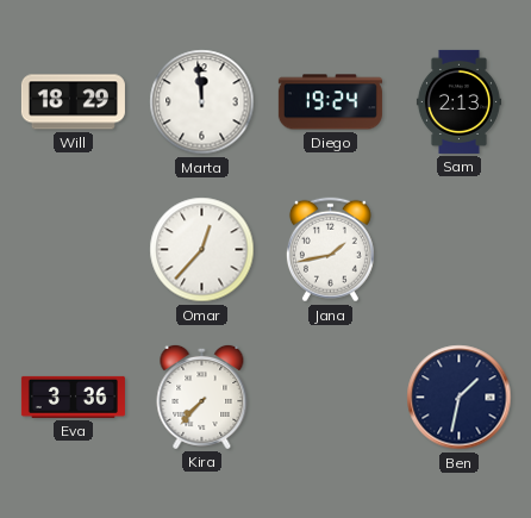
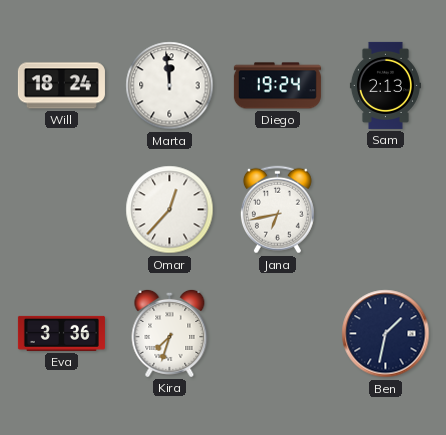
Will: 18:29 -> 18:24 (61, 86)
Jana: 1:43 -> 6:43 (277, 210)
Kira: 7:37 -> 7:33 (170, 333)
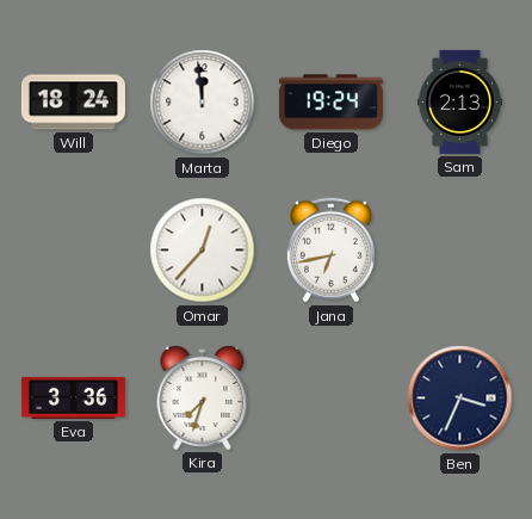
Ben: 1:32 -> 3:34 (460, 398)
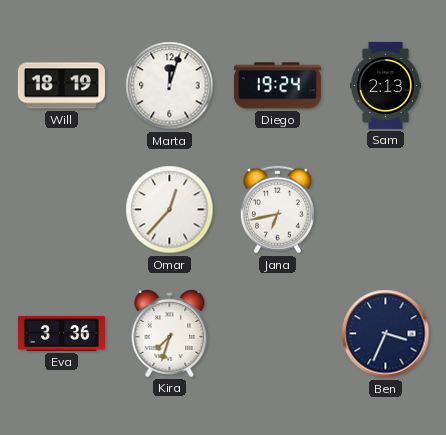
Will: 18:24 -> 18:19 (61, 86)
Marta: 11:59 -> 12:03 (170, 86)
